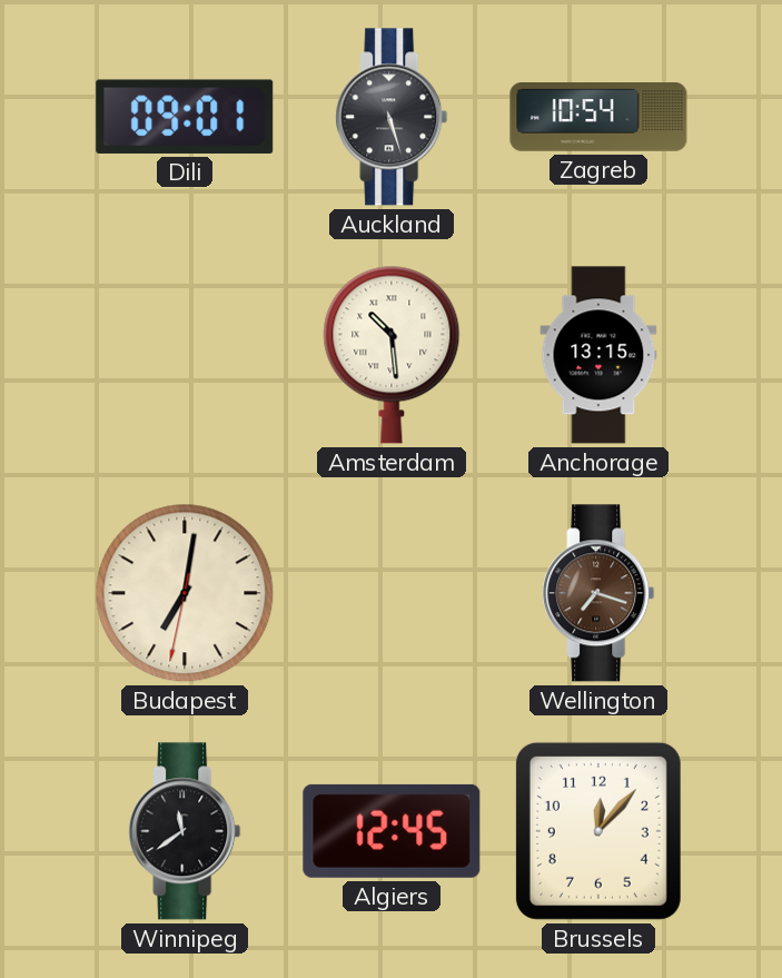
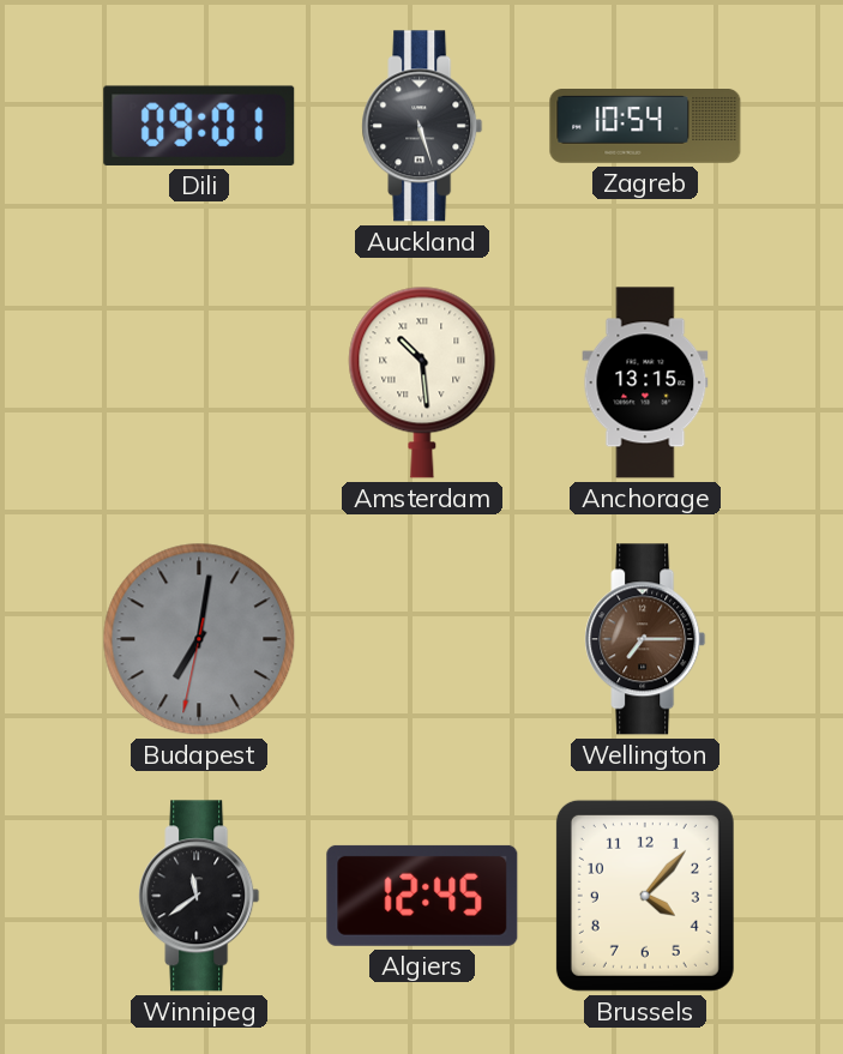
Budapest dial: cream -> grey (199, 639)
Wellington: 7:18 -> 7:15 (645, 639)
Brussels: 12:07 -> 4:07 (645, 896)
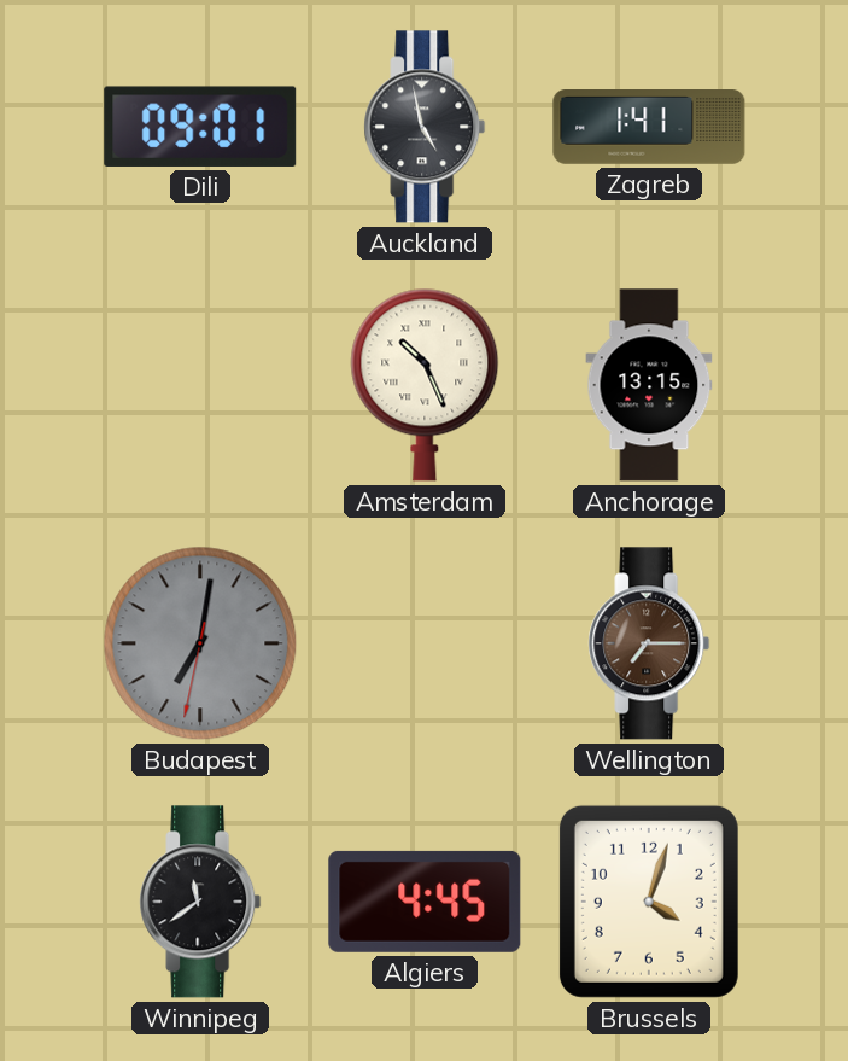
Auckland: 5:27 -> 4:58 (425, 127)
Zagreb: 10:54 -> 1:41 (649, 128)
Amsterdam: 10:29 -> 10:26 (425, 385)
Algiers: 12:45 -> 4:45 (425, 902)
Brussels: 4:07 -> 4:03 (649, 902)
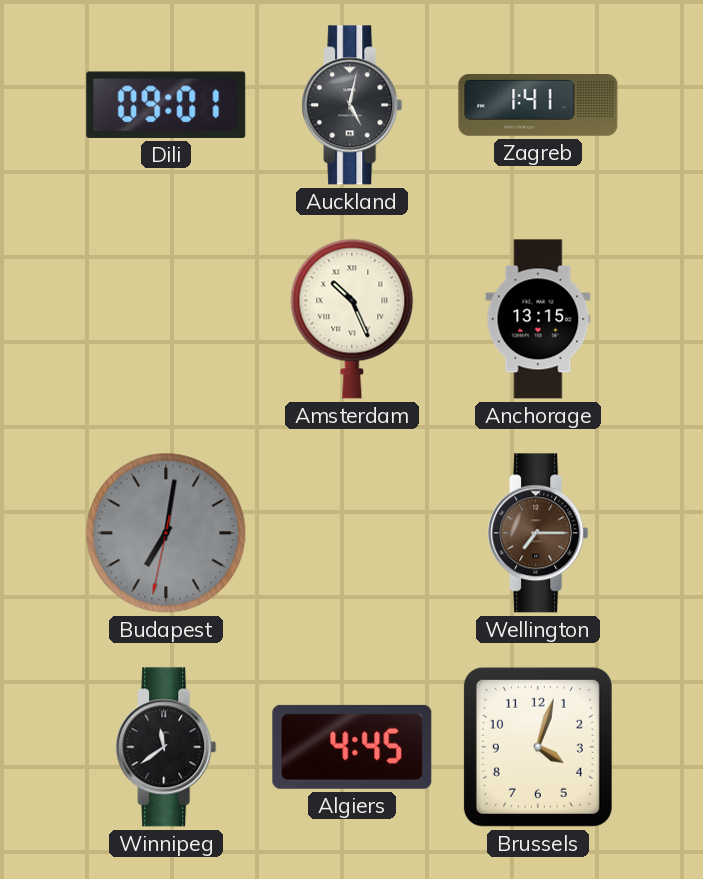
Auckland: 4:58 -> 5:02 (352, 105)
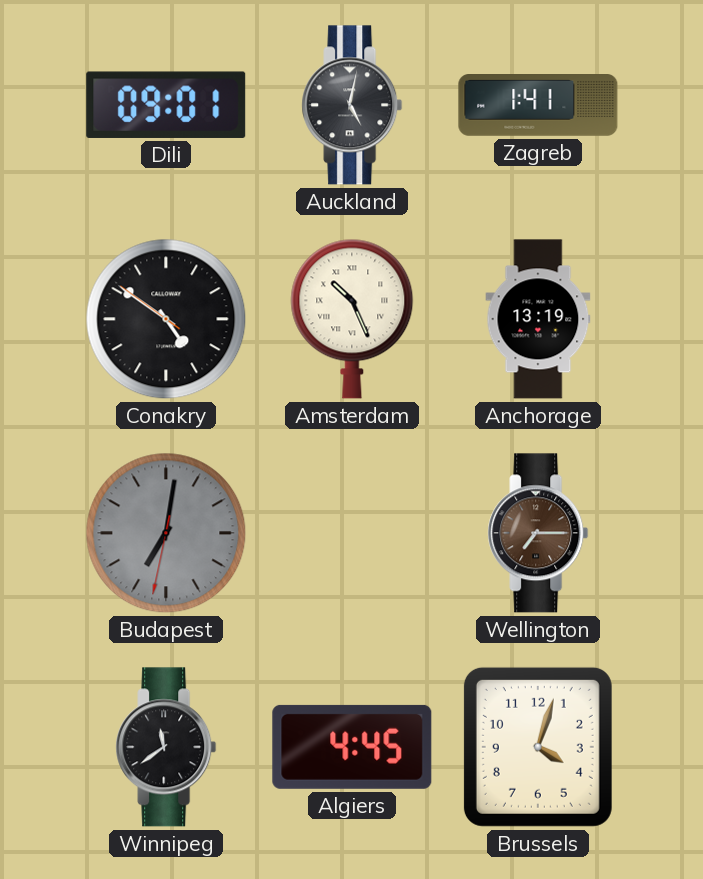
Conakry: none -> 4:50 (166, 319)
Anchorage: 13:15 -> 13:19 (538, 319)
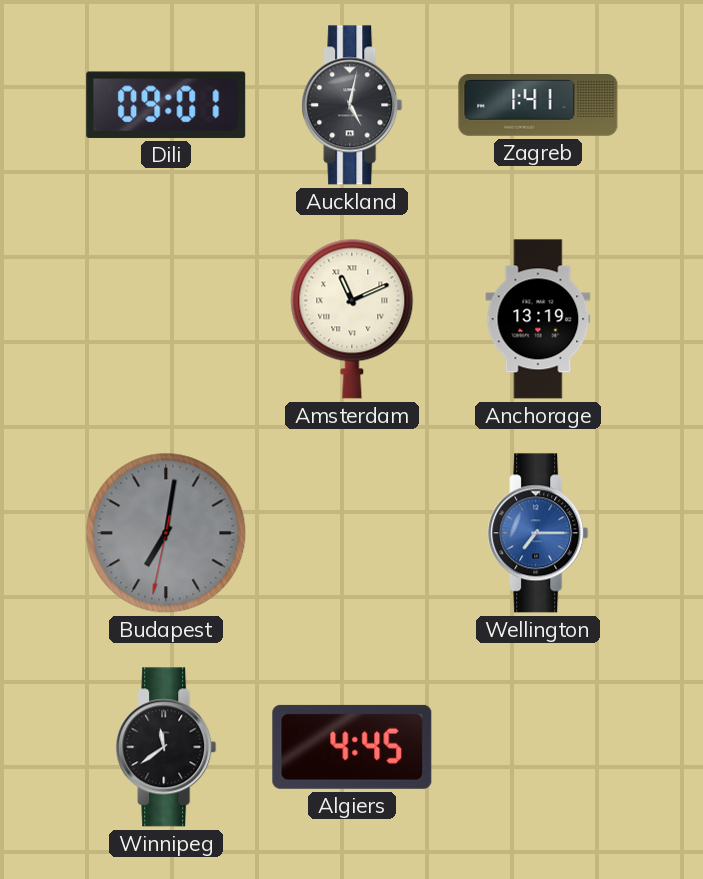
Conakry: 4:50 -> none (166, 319)
Amsterdam: 10:26 -> 11:11 (352, 319)
Wellington dial: brown -> blue (538, 533)
Brussels: 4:03 -> none (538, 747)
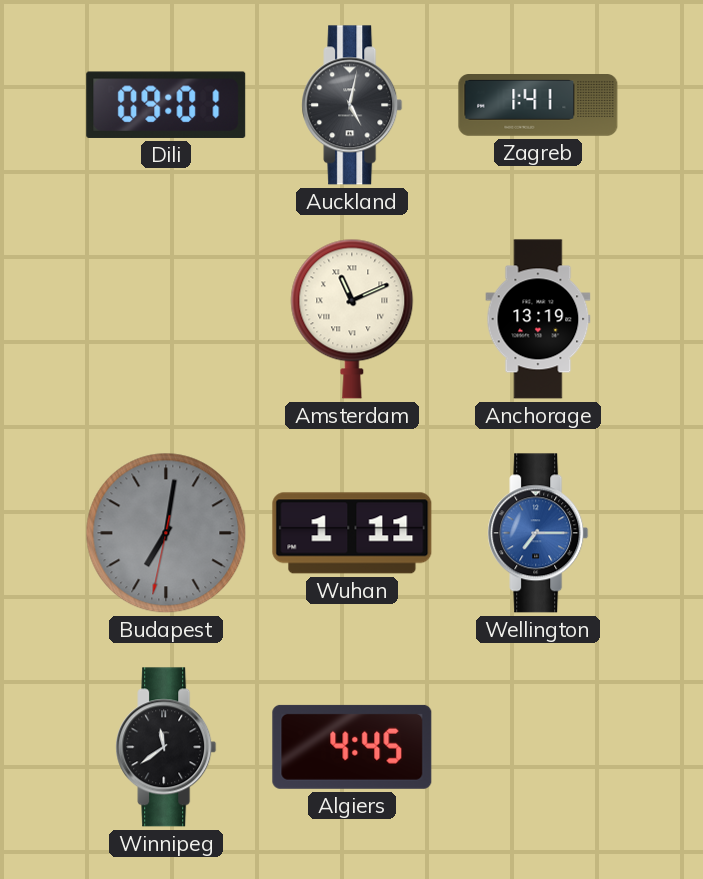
Wuhan: none -> 1:11 (352, 533)
